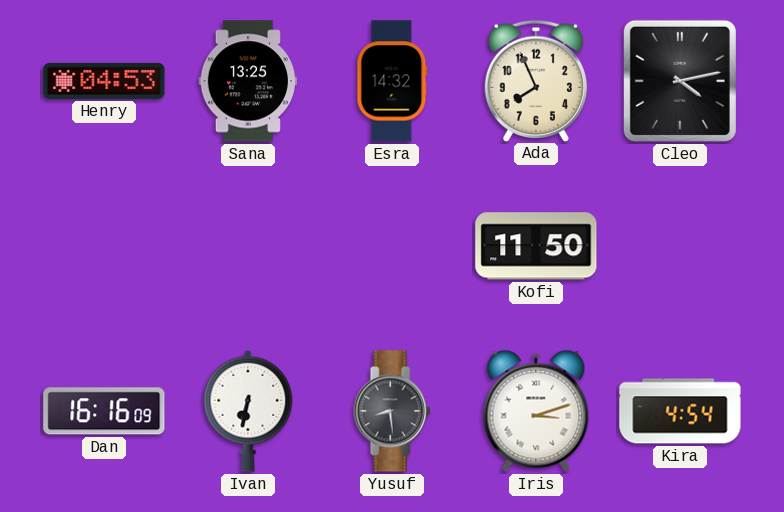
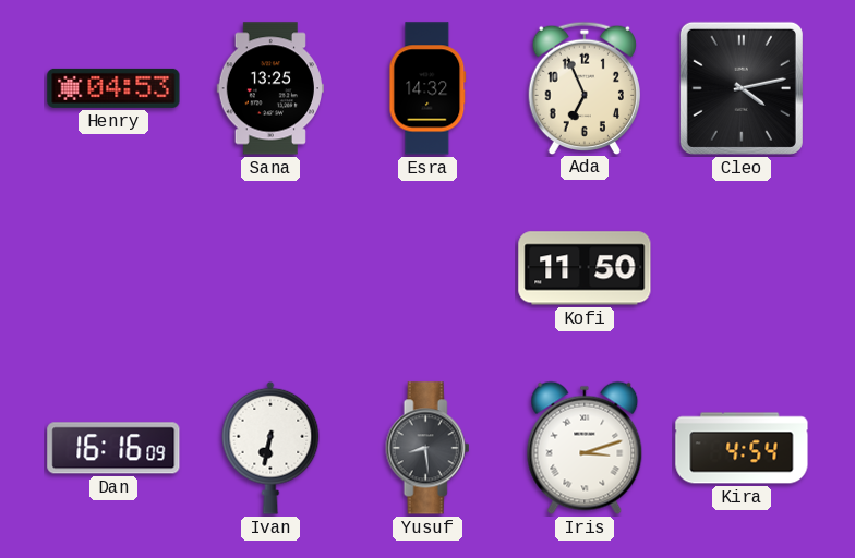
Ada: 7:56 -> 6:56 (583, 87)
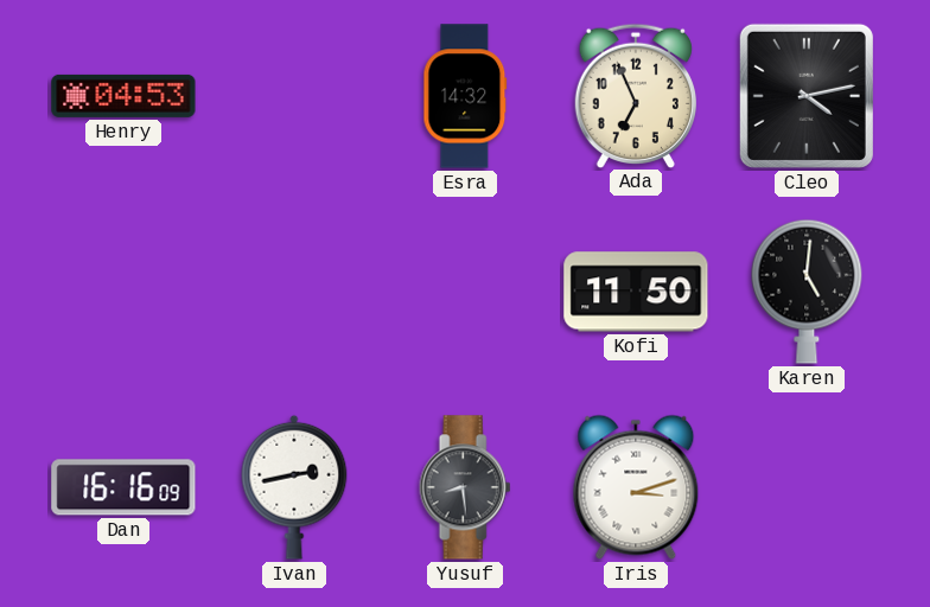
Sana: 13:25 -> none (270, 88)
Karen: none -> 5:01 (807, 292)
Ivan: 6:32 -> 2:43 (294, 487)
Kira: 4:54 -> none (742, 448)
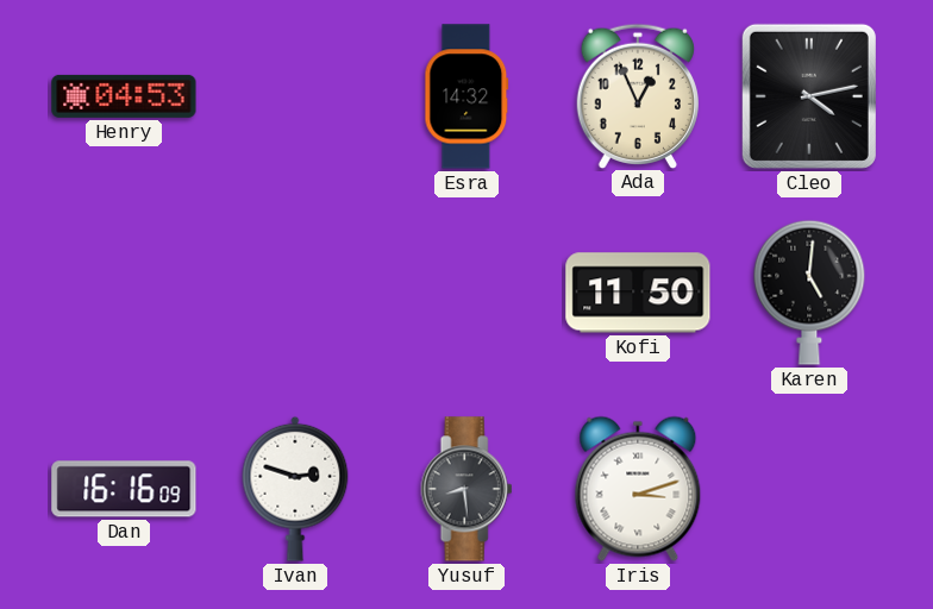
Ada: 6:56 -> 12:56 (637, 95)
Ivan: 2:43 -> 2:48 (295, 489)
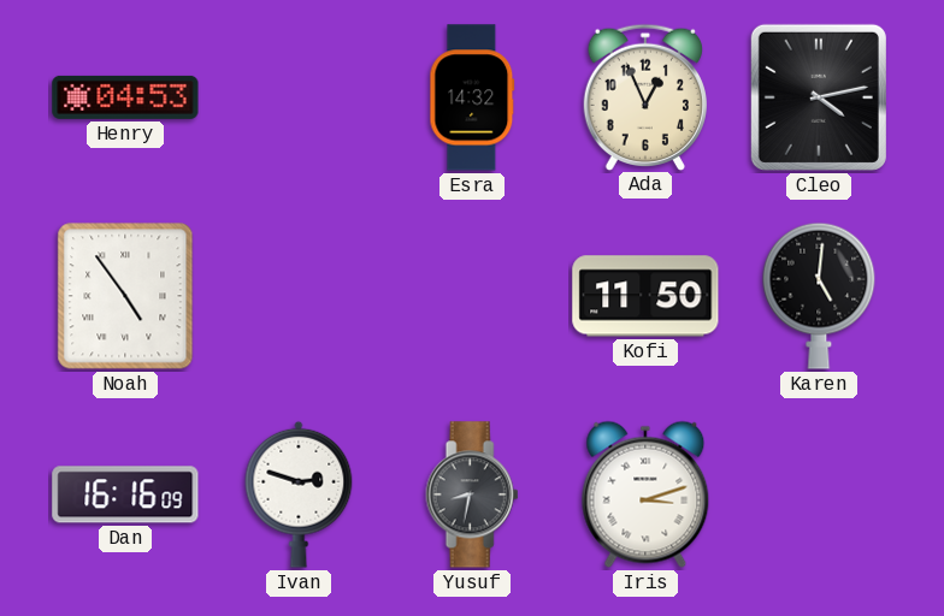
Noah: none -> 4:54 (125, 296)
Yusuf: 8:29 -> 8:32 (472, 494)
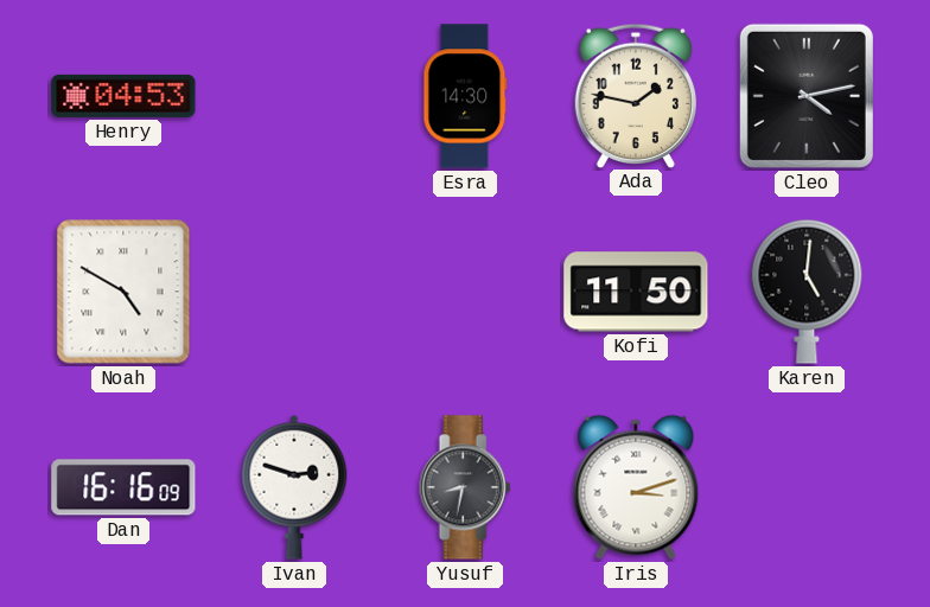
Esra: 14:32 -> 14:30 (465, 96)
Ada: 12:56 -> 1:47 (635, 95)
Noah: 4:54 -> 4:50 (123, 292)
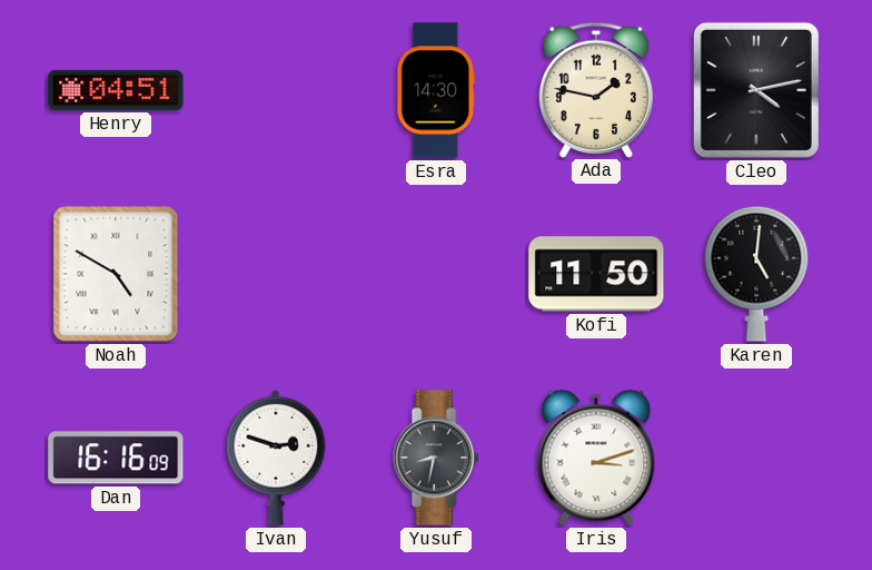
Henry: 04:53 -> 04:51 (116, 90)
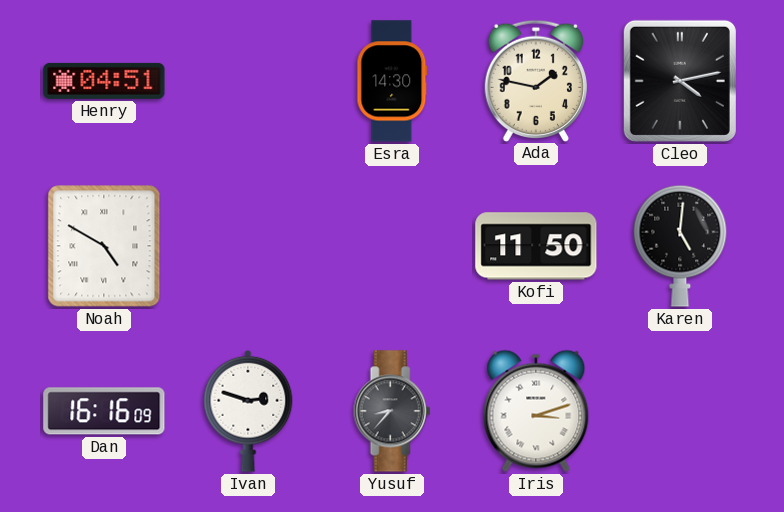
Yusuf: 8:32 -> 8:37 (392, 411)
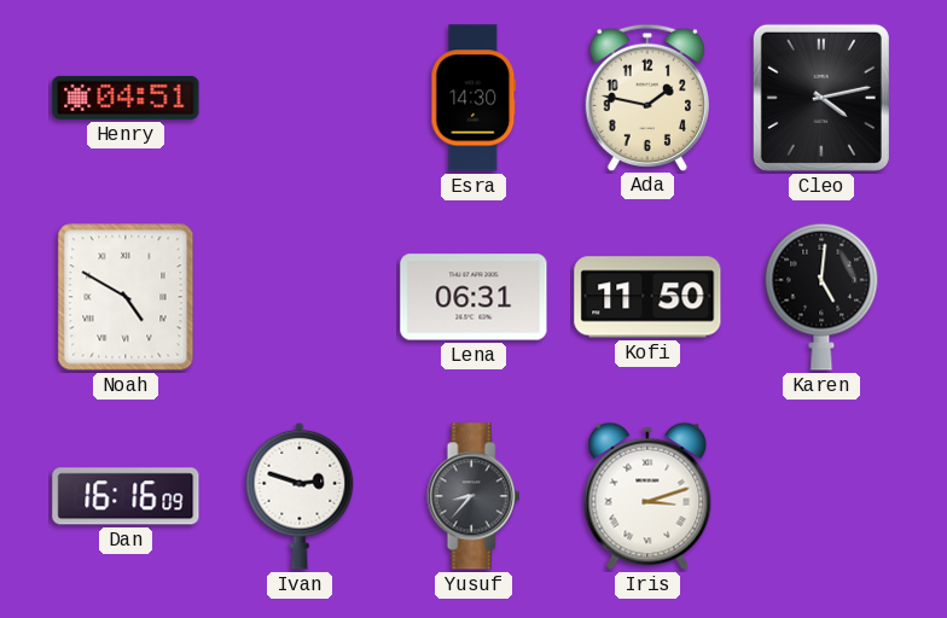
Lena: none -> 06:31 (473, 297)
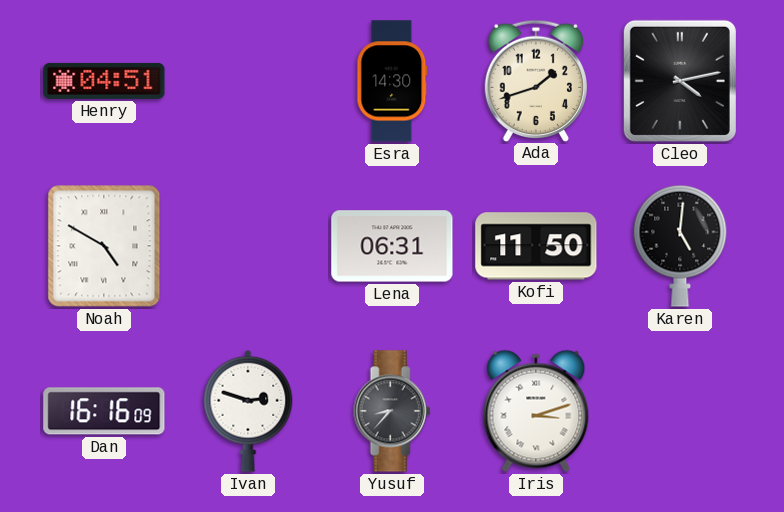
Ada: 1:47 -> 1:42 (535, 80)
